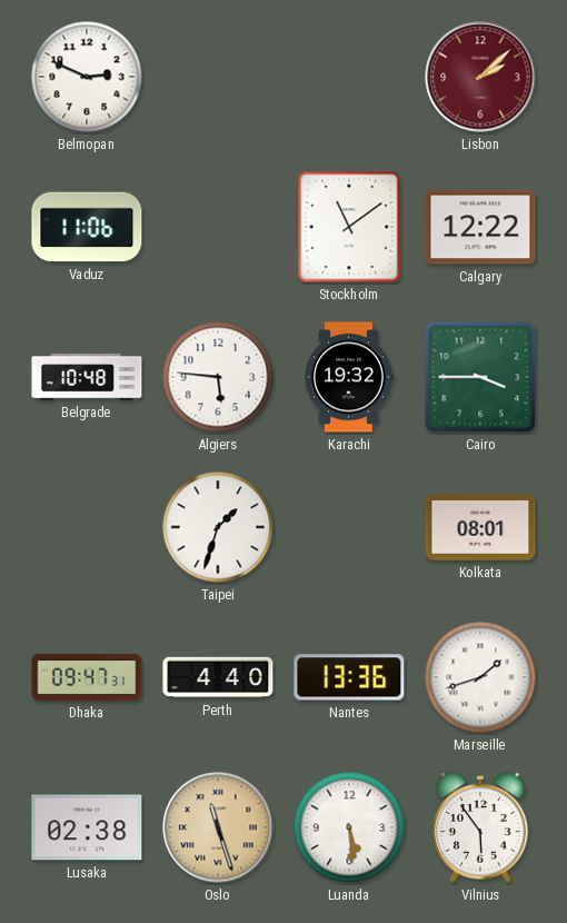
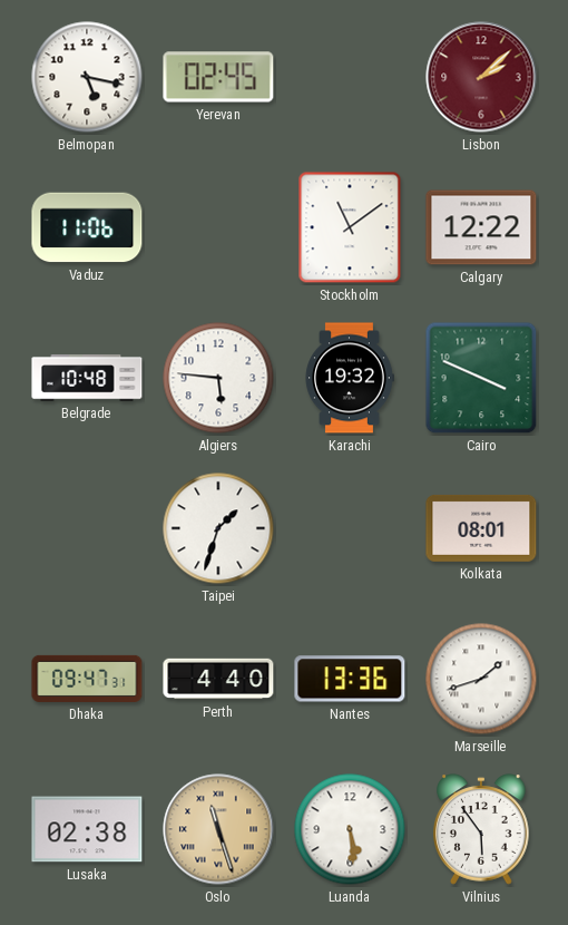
Belmopan: 2:49 -> 5:17 (87, 77)
Yerevan: none -> 02:45 (218, 77)
Cairo: 3:45 -> 3:49 (481, 378)
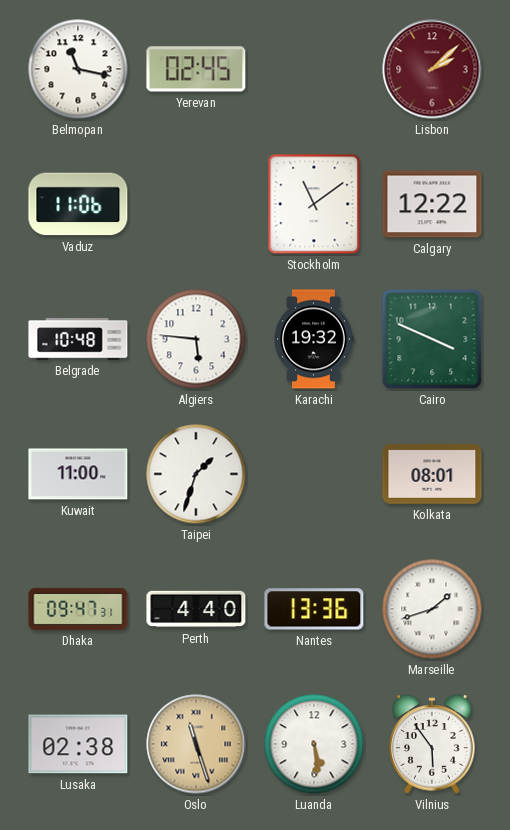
Belmopan: 5:17 -> 11:17 (78, 69)
Kuwait: none -> 11:00 (78, 474)
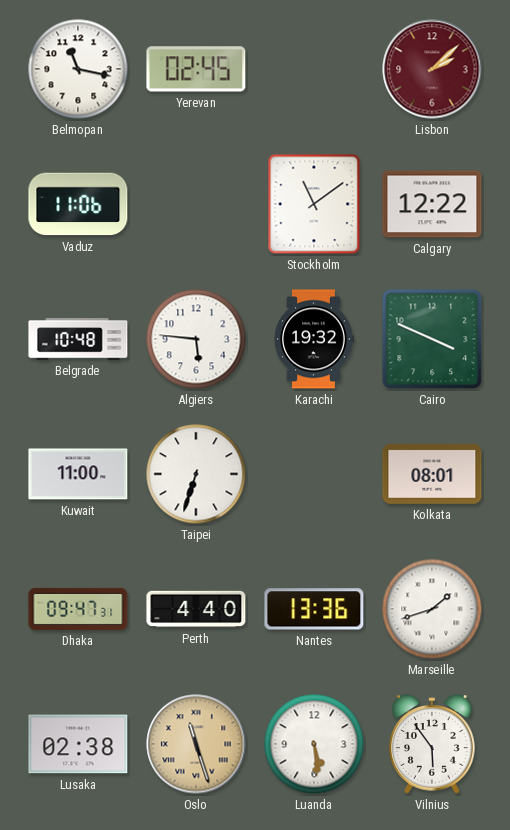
Taipei: 1:33 -> 6:33 (196, 474)
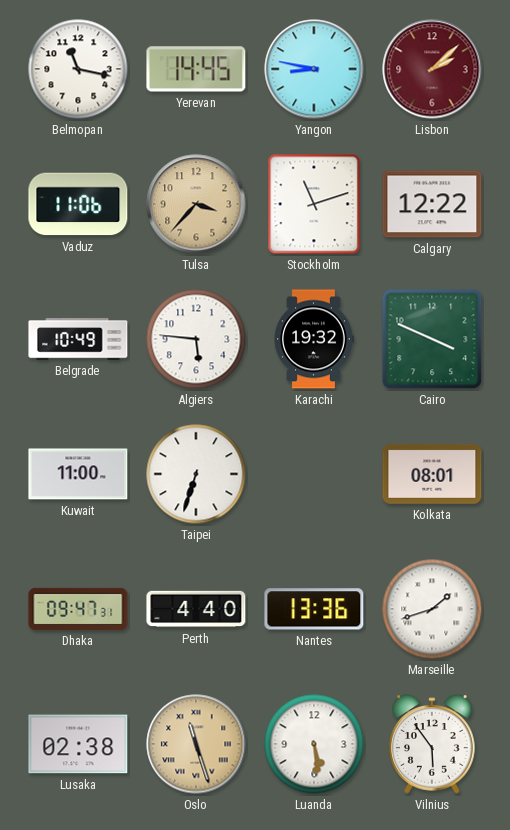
Yerevan: 02:45 -> 14:45 (196, 69)
Yangon: none -> 8:47 (314, 69)
Tulsa: none -> 3:37 (196, 204)
Stockholm: 11:09 -> 11:12 (314, 204)
Belgrade: 10:48 -> 10:49 (78, 339)
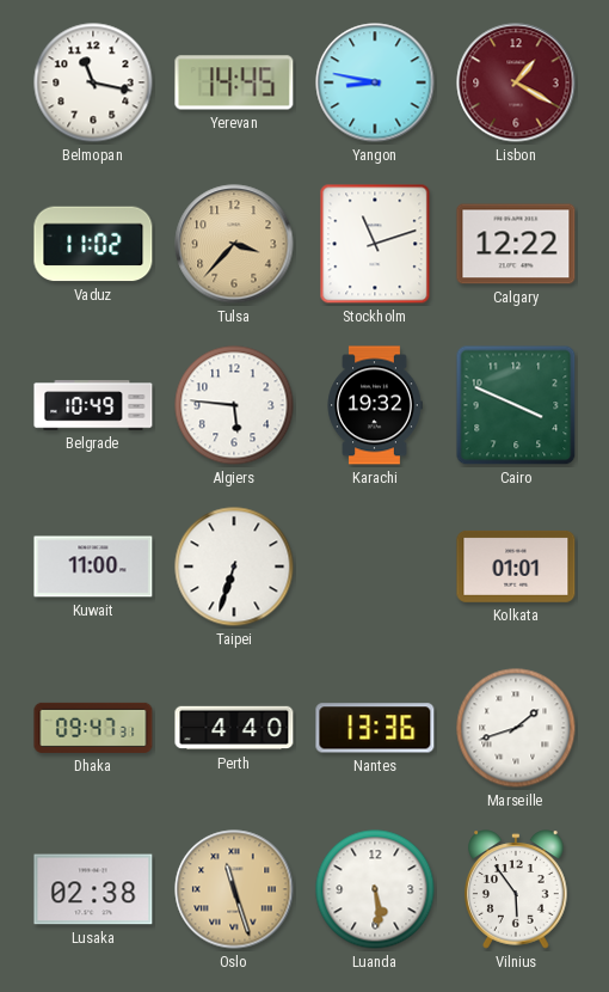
Lisbon: 2:08 -> 1:20 (516, 82)
Vaduz: 11:06 -> 11:02 (93, 244)
Kolkata: 08:01 -> 01:01 (516, 567)
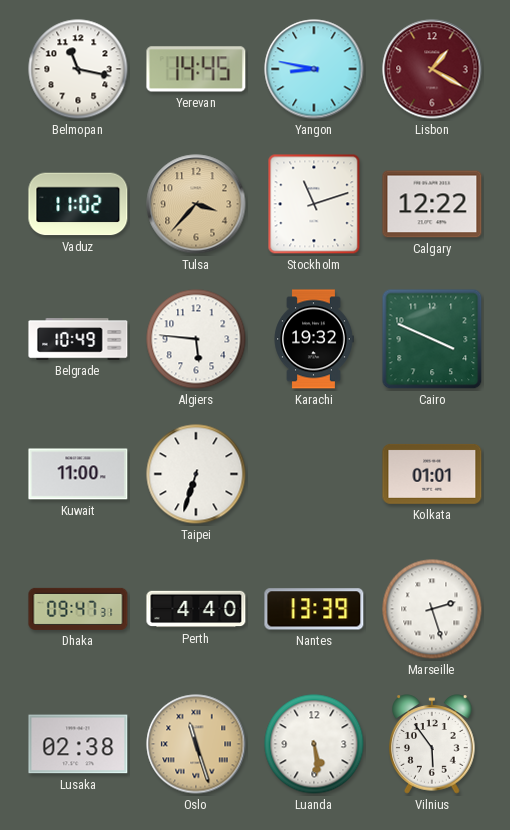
Nantes: 13:36 -> 13:39 (314, 609)
Marseille: 1:42 -> 2:27 (432, 609)
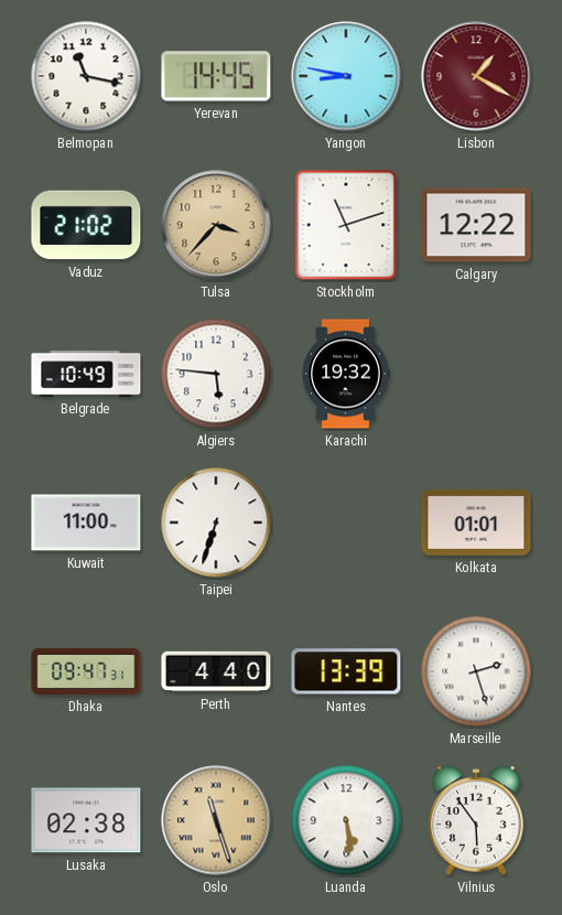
Vaduz: 11:02 -> 21:02 (86, 225)
Cairo: 3:49 -> none (432, 339)
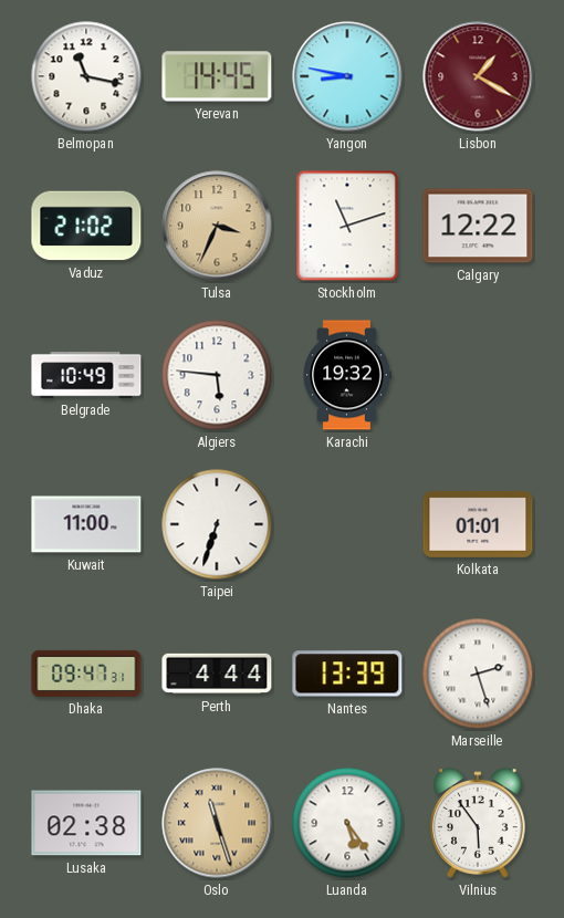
Tulsa: 3:37 -> 3:34 (217, 226)
Perth: 4:40 -> 4:44 (217, 674)
Luanda: 5:29 -> 5:24 (347, 823)
